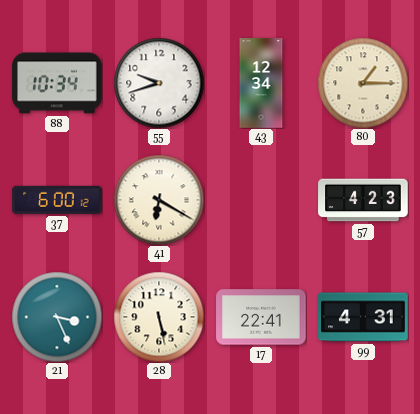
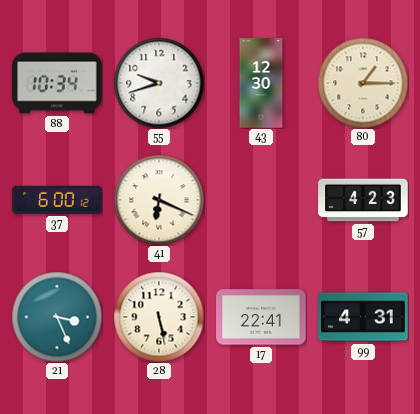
43: 12:34 -> 12:30 (261, 83)
41: 6:20 -> 6:19 (159, 200)
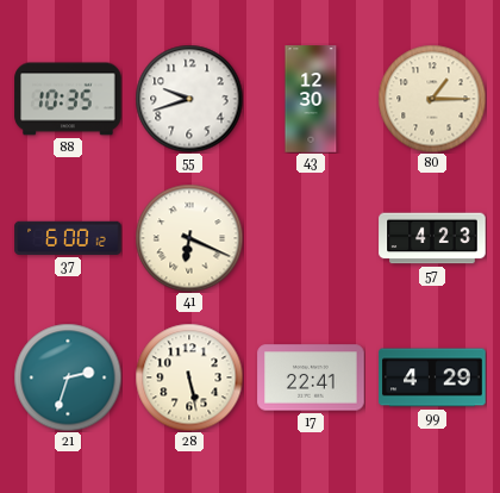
88: 10:34 -> 10:35 (68, 99)
21: 3:26 -> 2:33 (68, 377)
99: 4:31 -> 4:29 (432, 377)
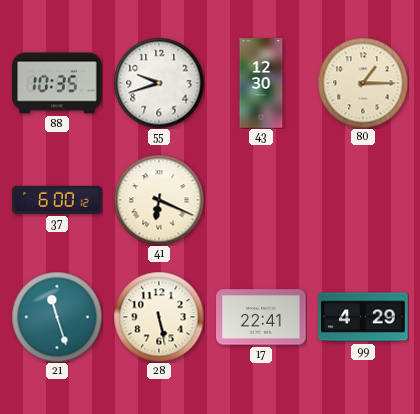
57: 4:23 -> none (432, 238)
21: 2:33 -> 11:27 (57, 317)
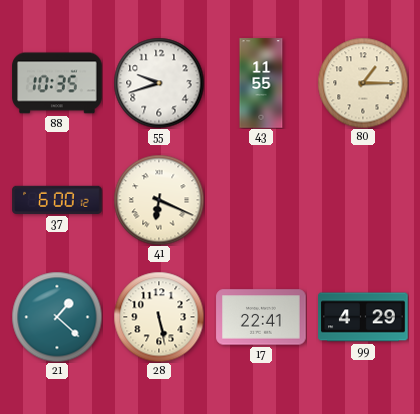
43: 12:30 -> 11:55 (261, 83)
21: 11:27 -> 1:22 (57, 317)
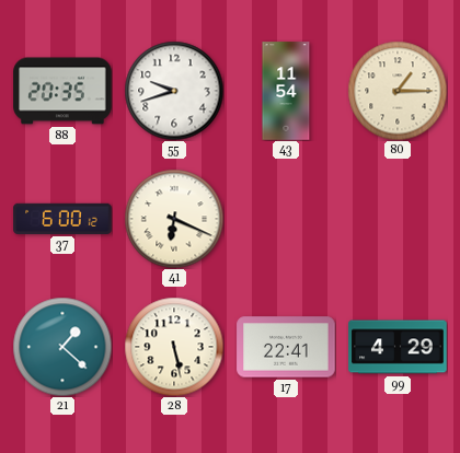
88: 10:35 -> 20:35 (62, 91)
43: 11:55 -> 11:54 (286, 91)
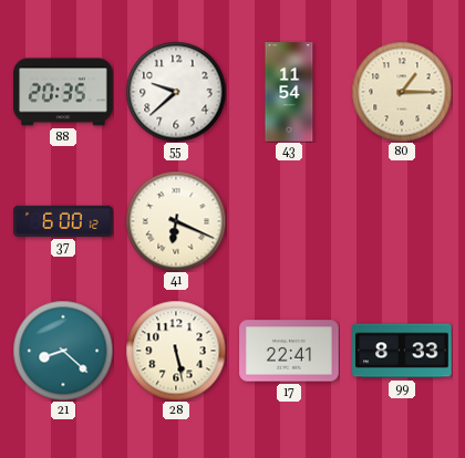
55: 9:42 -> 9:38 (176, 92)
21: 1:22 -> 8:22 (63, 351)
99: 4:29 -> 8:33 (402, 351)
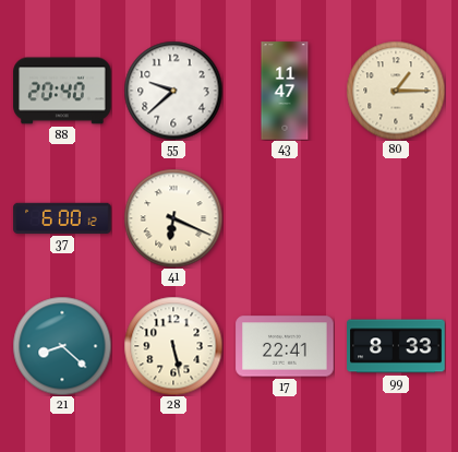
88: 20:35 -> 20:40 (62, 91)
43: 11:54 -> 11:47 (285, 91)
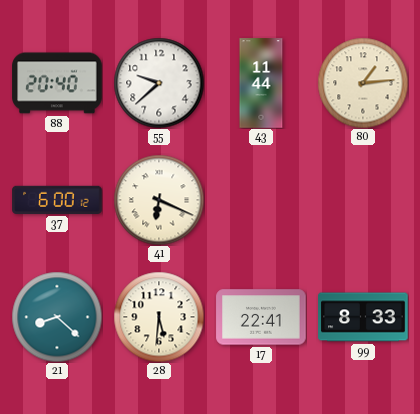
43: 11:47 -> 11:44 (261, 83)
80: 1:15 -> 1:14 (363, 83)
28: 5:28 -> 5:31 (159, 317)
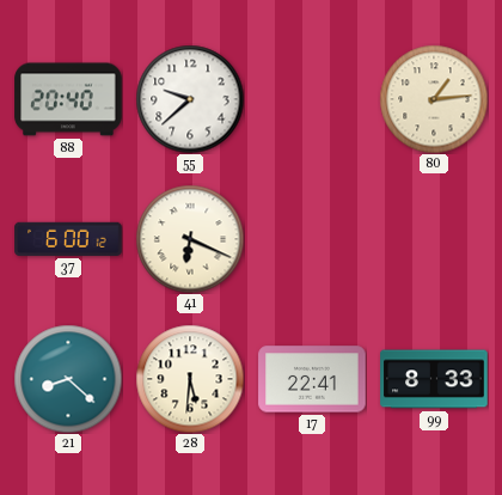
43: 11:44 -> none (261, 83)
